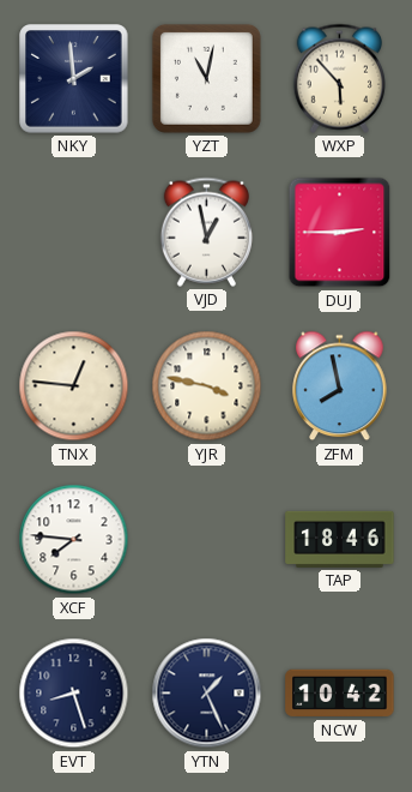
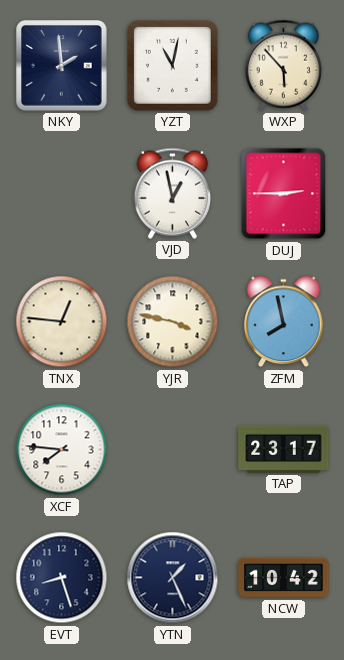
TAP: 18:46 -> 23:17 (284, 449)
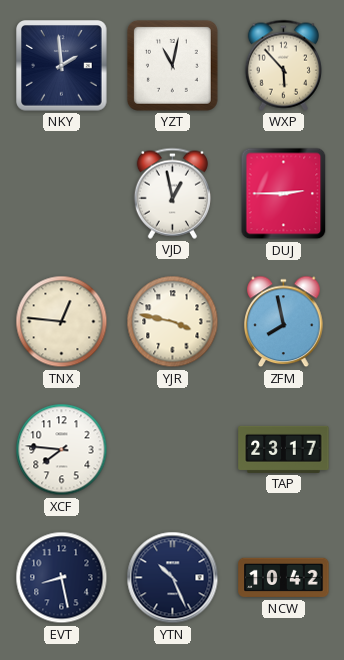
EVT: 8:27 -> 8:28 (62, 578)
YTN: 1:26 -> 10:26 (173, 578)
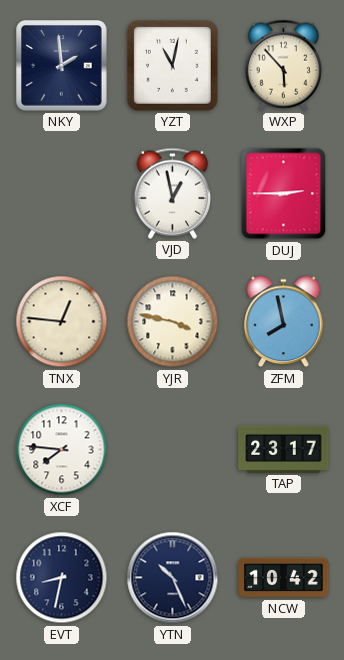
EVT: 8:28 -> 8:32 (62, 578)
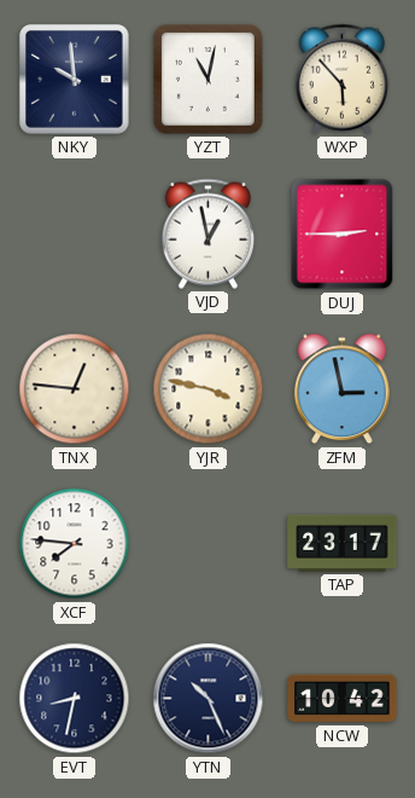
NKY: 1:59 -> 9:59 (75, 80)
ZFM: 7:58 -> 2:58 (343, 389)
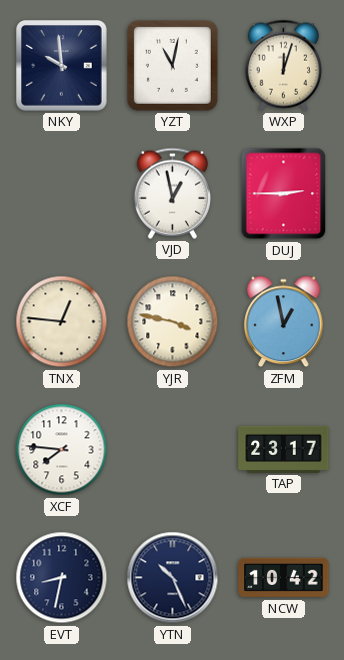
WXP: 5:53 -> 12:03 (283, 65)
ZFM: 2:58 -> 12:58 (284, 322)
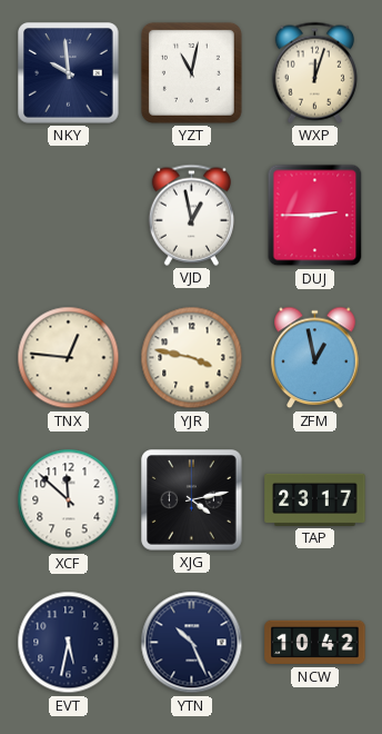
XCF: 7:46 -> 11:52 (69, 500)
XJG: none -> 4:13 (192, 500)
EVT: 8:32 -> 5:32 (69, 643)
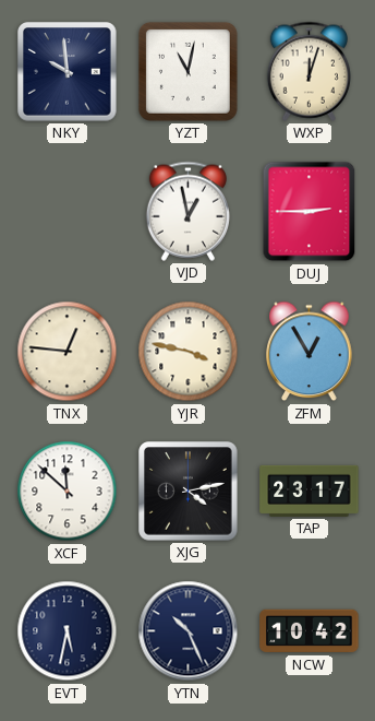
ZFM: 12:58 -> 12:55 (310, 352)
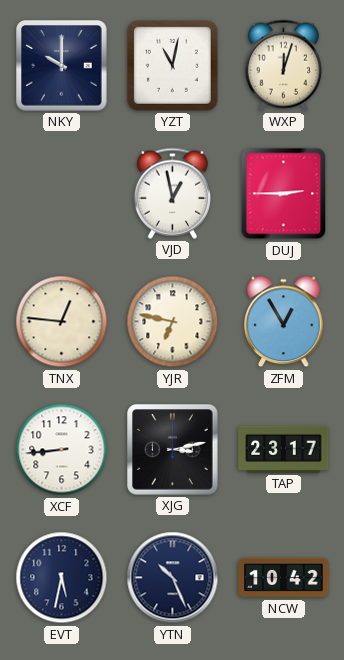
NKY: 9:59 -> 10:00 (62, 66)
YJR: 3:47 -> 6:47 (173, 322)
XCF: 11:52 -> 8:44 (62, 450)
XJG: 4:13 -> 3:13 (173, 450)
